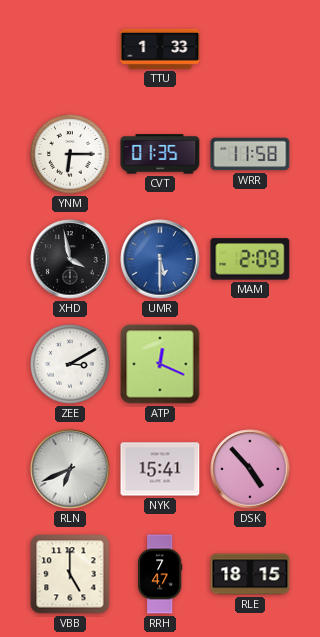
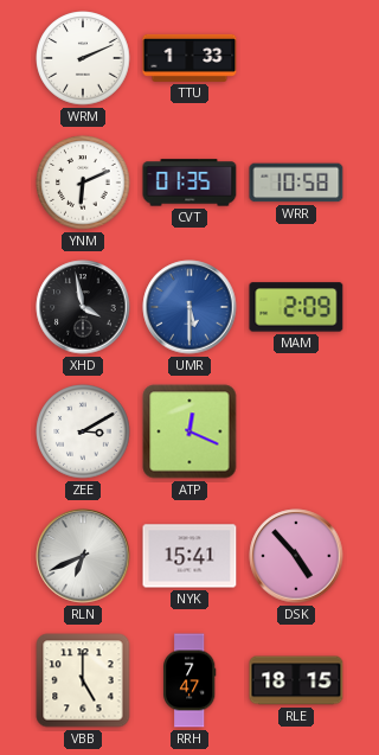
WRM: none -> 2:11 (83, 58)
YNM: 6:15 -> 6:11 (83, 183)
WRR: 11:58 -> 10:58 (296, 183)
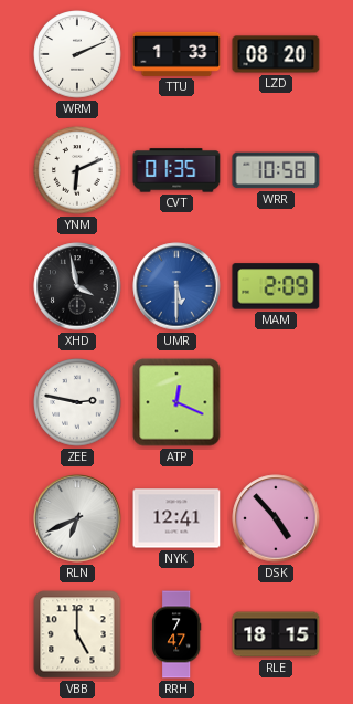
LZD: none -> 08:20 (276, 54)
ZEE: 3:10 -> 2:47 (77, 402)
NYK: 15:41 -> 12:41 (176, 518)
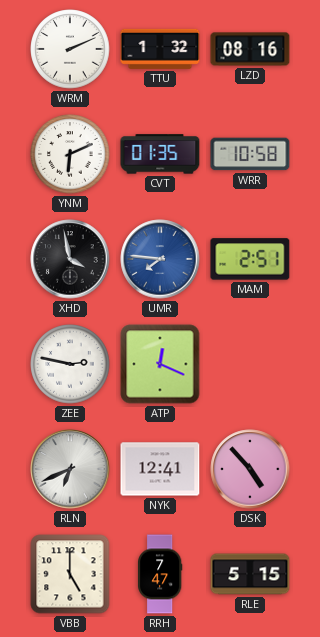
TTU: 1:33 -> 1:32 (160, 49)
LZD: 08:20 -> 08:16 (250, 49)
UMR: 5:30 -> 7:46 (160, 259)
MAM: 2:09 -> 2:51 (250, 259)
RLE: 18:15 -> 5:15 (250, 574)
